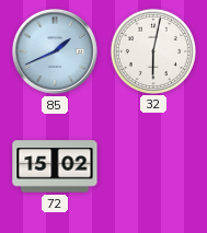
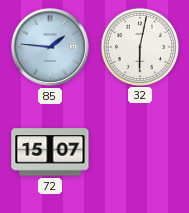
85: 1:41 -> 1:46 (50, 47)
72: 15:02 -> 15:07 (50, 152)
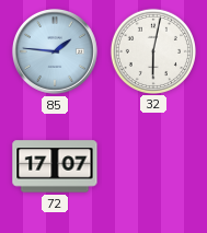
72: 15:07 -> 17:07 (55, 166)
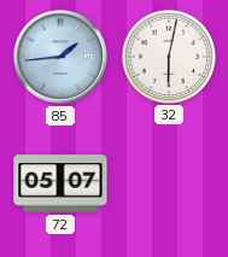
85: 1:46 -> 1:44 (60, 57)
72: 17:07 -> 05:07 (60, 183)
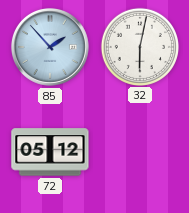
85: 1:44 -> 1:53 (50, 47)
72: 05:07 -> 05:12 (50, 152)
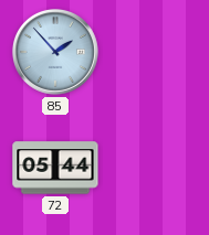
32: 6:02 -> none (139, 46)
72: 05:12 -> 05:44 (55, 168)
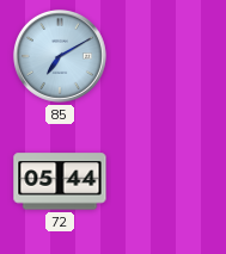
85: 1:53 -> 7:10 (60, 56)
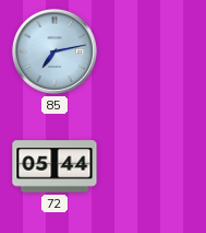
85: 7:10 -> 7:13 (54, 51)
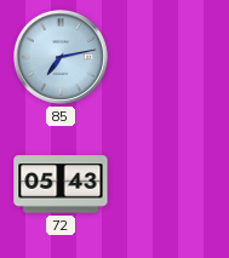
72: 05:44 -> 05:43 (61, 184)
